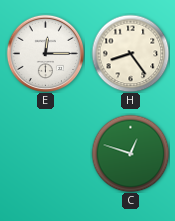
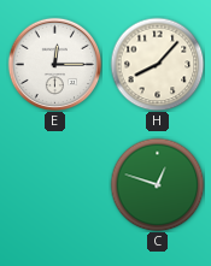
H: 8:24 -> 8:07 (157, 64)
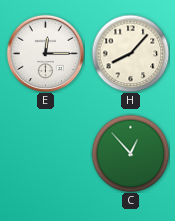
C: 12:48 -> 12:53 (130, 153)
